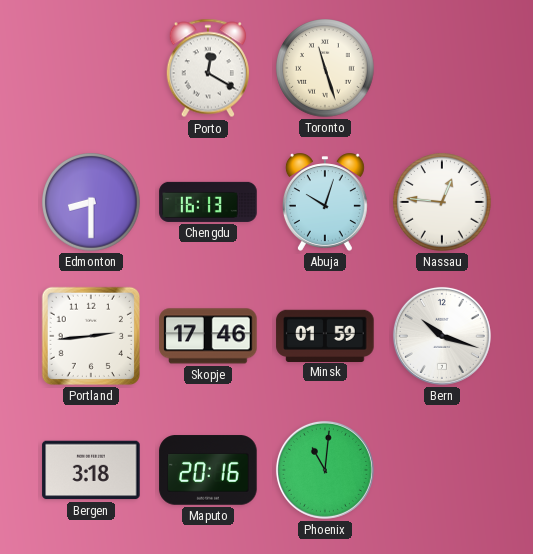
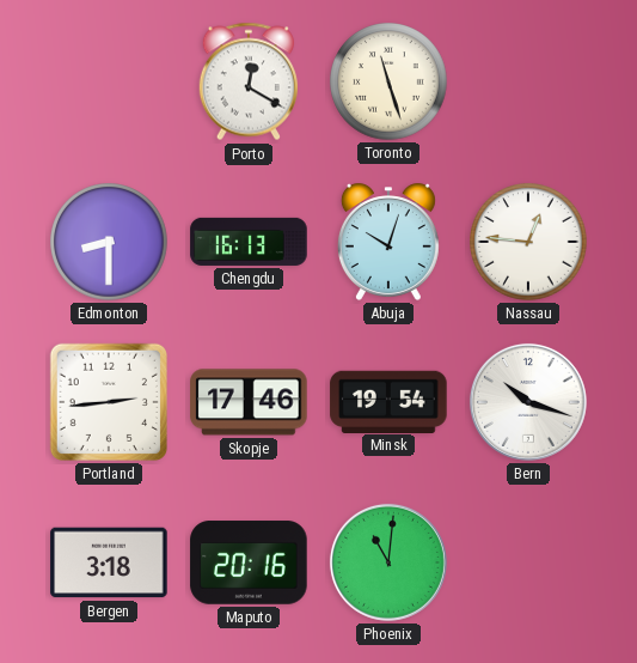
Minsk: 01:59 -> 19:54 (388, 401)
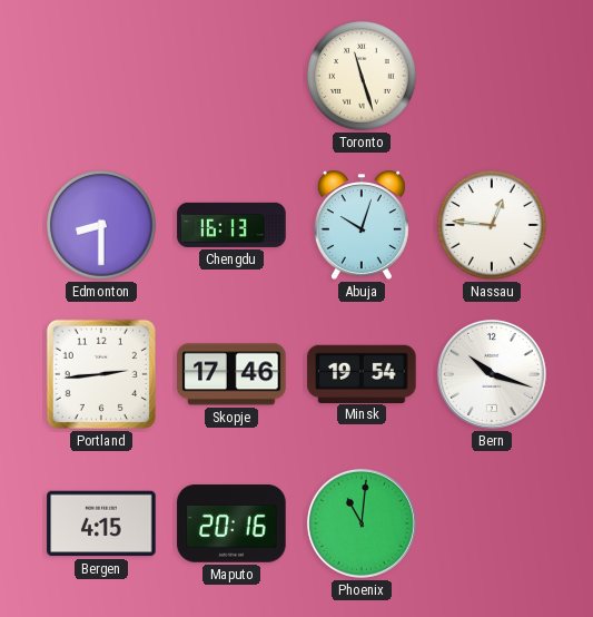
Porto: 12:20 -> none (247, 81)
Bergen: 3:18 -> 4:15 (101, 523)
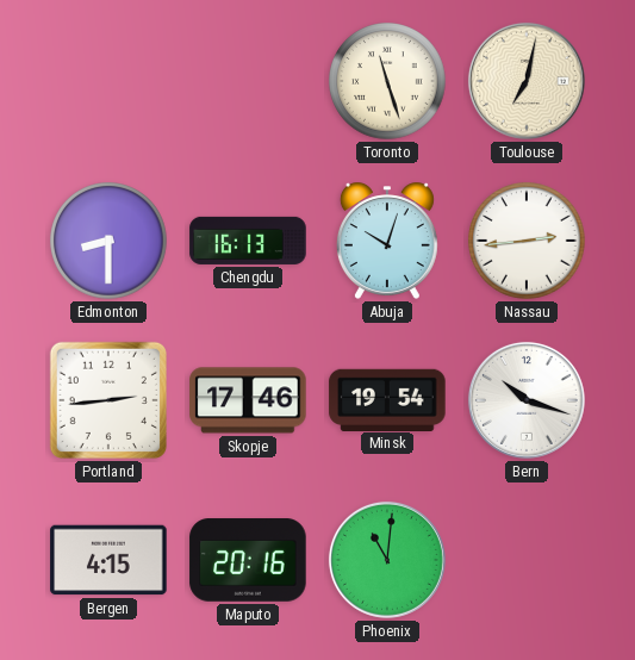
Toulouse: none -> 7:02 (527, 81)
Nassau: 12:46 -> 2:44 (527, 241)
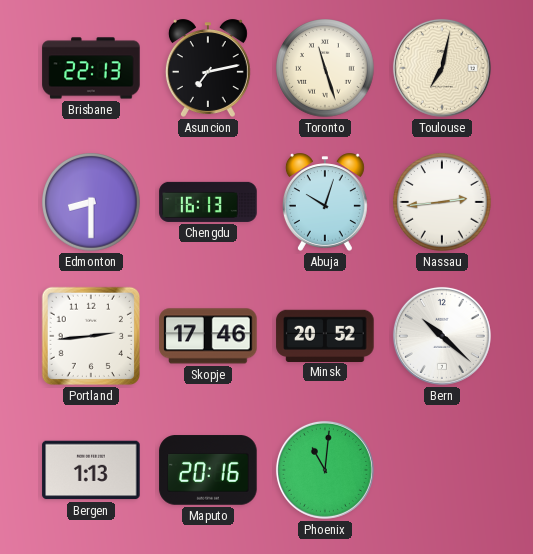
Brisbane: none -> 22:13 (91, 68)
Asuncion: none -> 7:13 (208, 68)
Minsk: 19:54 -> 20:52 (325, 335)
Bern: 10:18 -> 10:22 (442, 336)
Bergen: 4:15 -> 1:13 (91, 470)
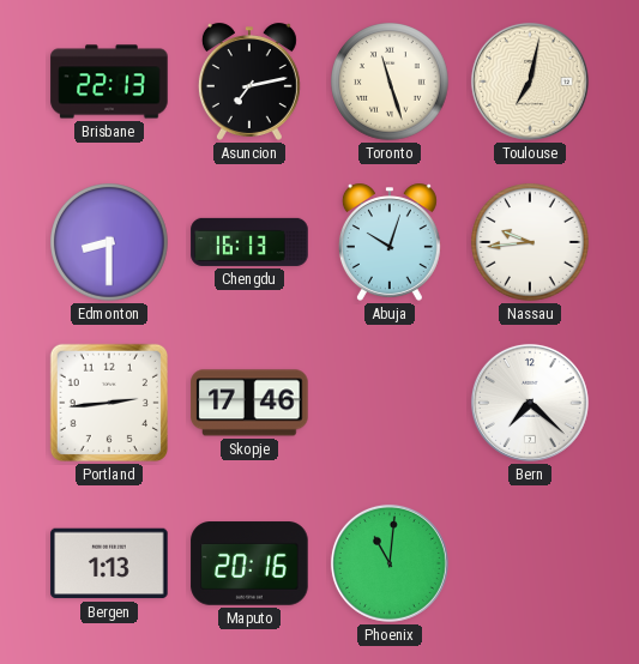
Nassau: 2:44 -> 9:44 (530, 242)
Minsk: 20:52 -> none (325, 335)
Bern: 10:22 -> 7:22 (530, 403)
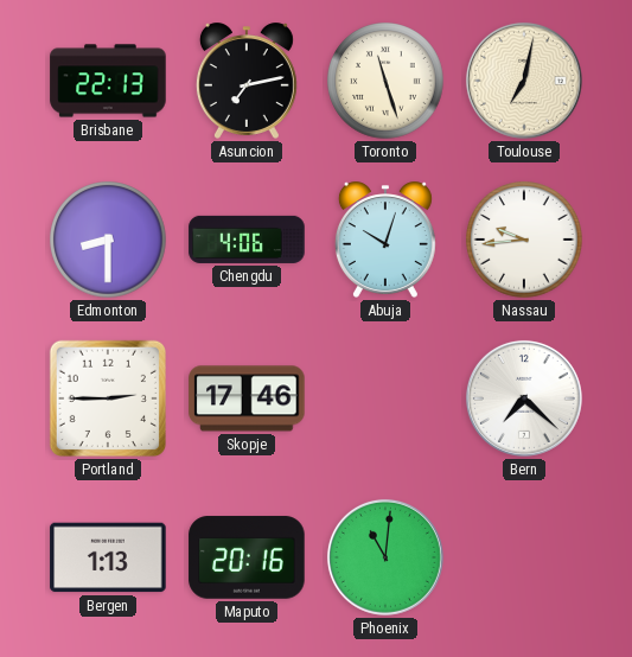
Chengdu: 16:13 -> 4:06 (247, 240)
Portland: 2:44 -> 2:45 (108, 398)
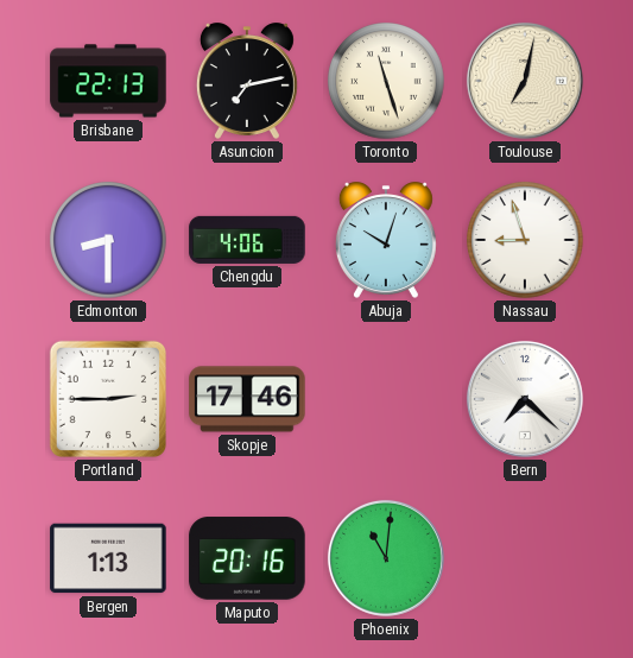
Nassau: 9:44 -> 8:57 (525, 240)
